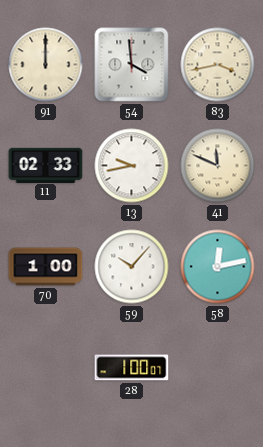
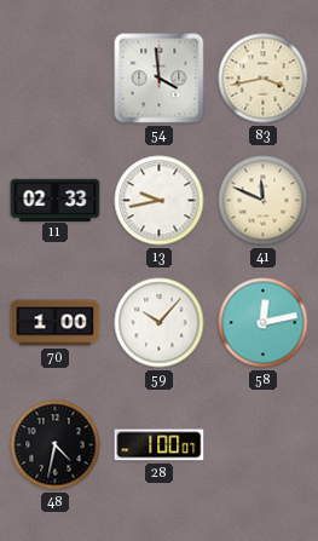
91: 12:00 -> none (46, 65)
48: none -> 4:32 (56, 445)
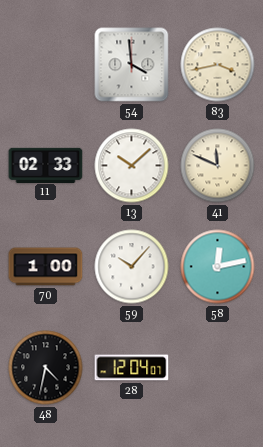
13: 9:43 -> 10:08 (132, 166)
28: 1:00 -> 12:04 (132, 368)
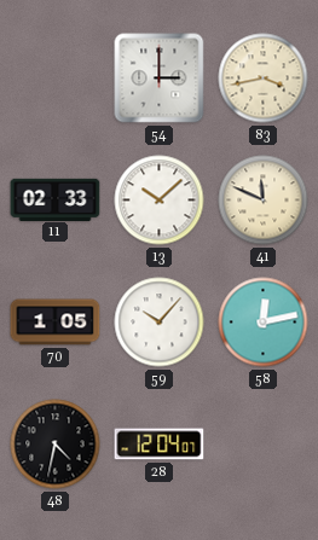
54: 3:59 -> 3:00 (160, 79)
70: 1:00 -> 1:05 (56, 323)
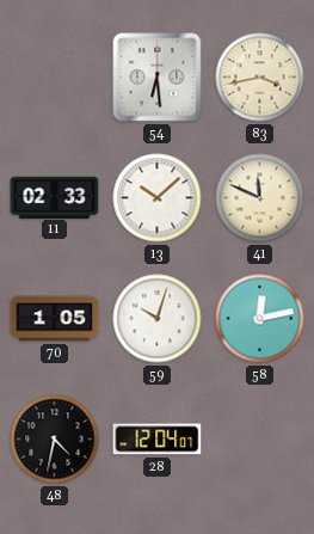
54: 3:00 -> 6:29 (158, 78)
59: 10:07 -> 10:03 (158, 319)
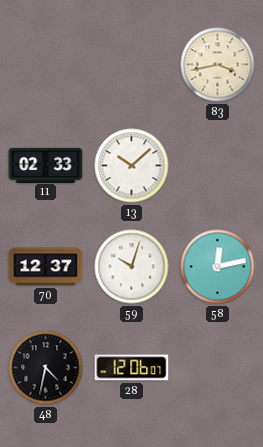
54: 6:29 -> none (158, 78)
41: 11:49 -> none (260, 198)
70: 1:05 -> 12:37 (46, 267)
28: 12:04 -> 12:06 (132, 368)
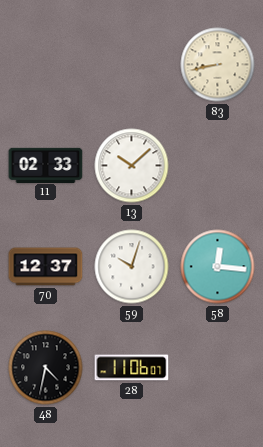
83: 3:43 -> 8:43 (218, 65)
58: 12:13 -> 12:16 (218, 267)
28: 12:06 -> 11:06 (132, 368)
